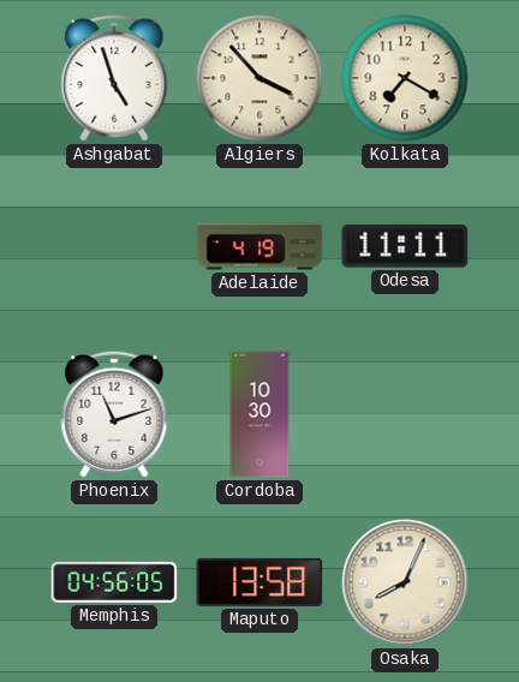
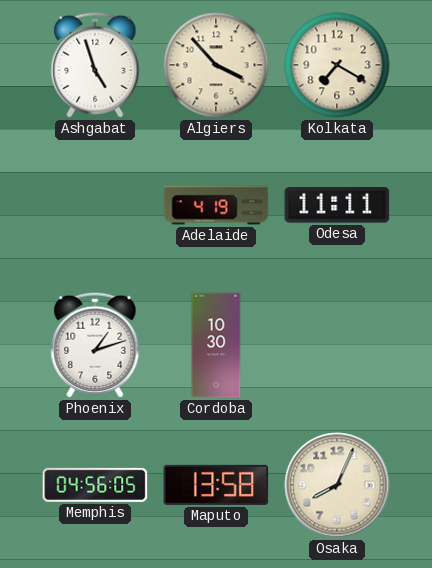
Phoenix: 11:12 -> 1:12 (95, 345)
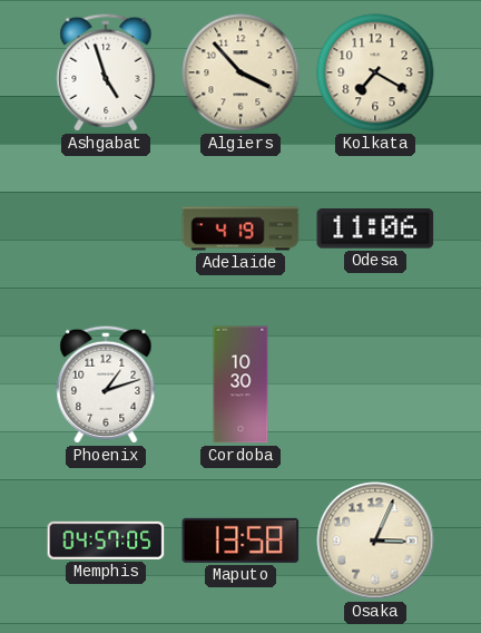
Odesa: 11:11 -> 11:06 (375, 228)
Memphis: 04:56 -> 04:57 (106, 541)
Osaka: 8:04 -> 3:04 (375, 541)
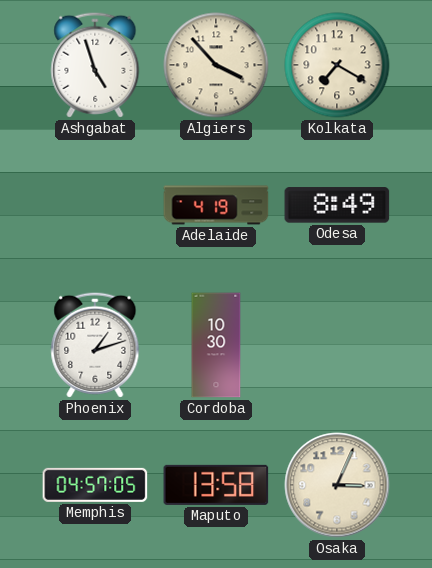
Odesa: 11:06 -> 8:49 (337, 205)
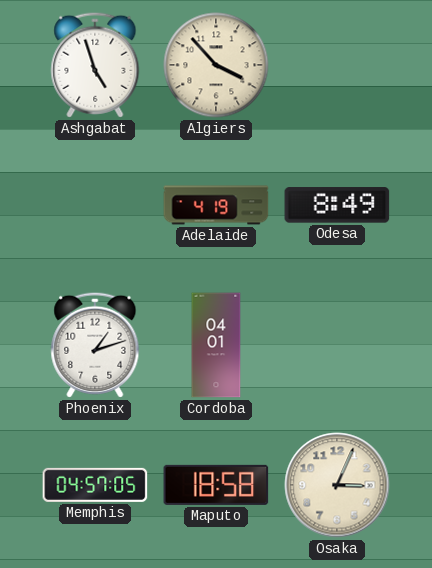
Kolkata: 7:20 -> none (337, 65)
Cordoba: 10:30 -> 04:01 (216, 345)
Maputo: 13:58 -> 18:58 (216, 485)
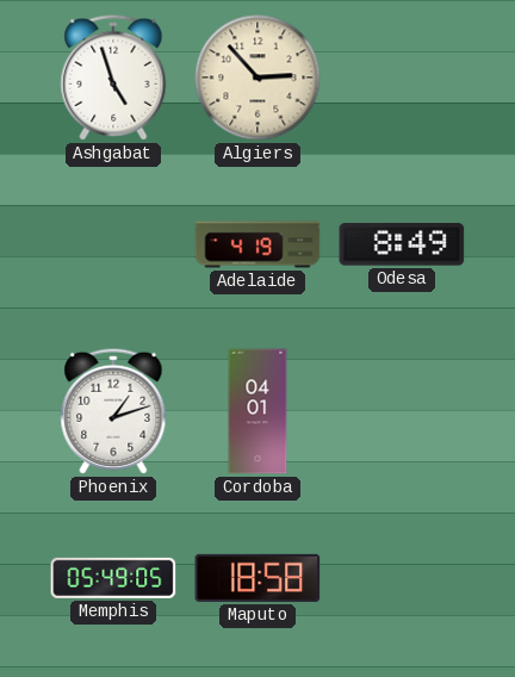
Algiers: 3:53 -> 2:53 (257, 77)
Memphis: 04:57 -> 05:49 (113, 578)
Osaka: 3:04 -> none (337, 485)
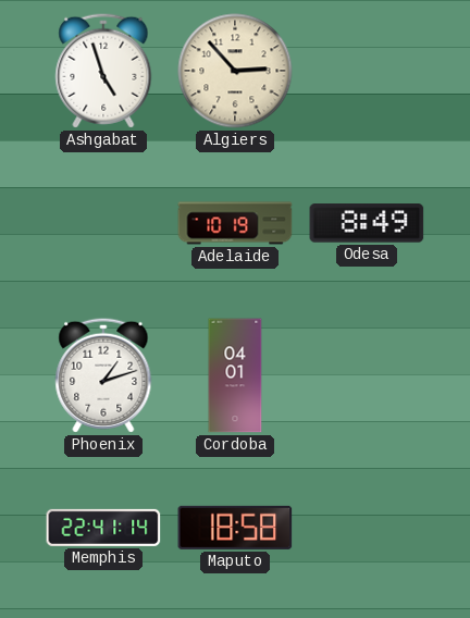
Adelaide: 4:19 -> 10:19 (235, 223)
Memphis: 05:49 -> 22:41 (103, 528)
